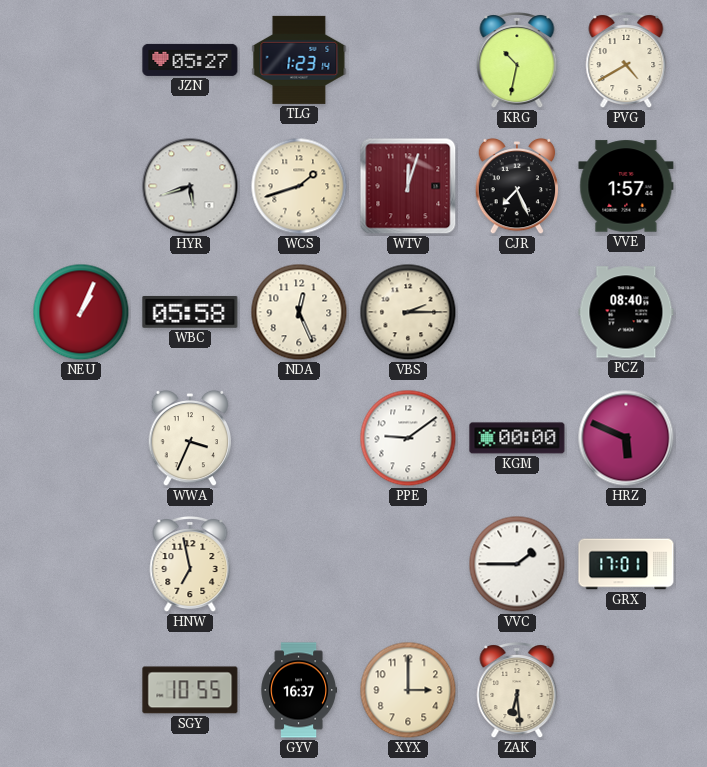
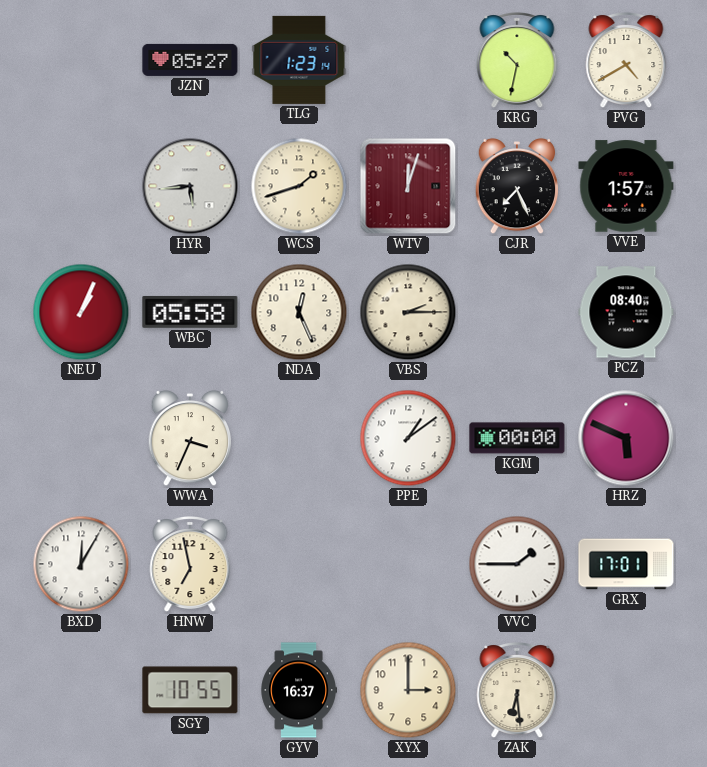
HYR: 5:42 -> 5:44 (190, 186)
PPE: 9:09 -> 1:09 (408, 438)
BXD: none -> 12:05 (81, 564)
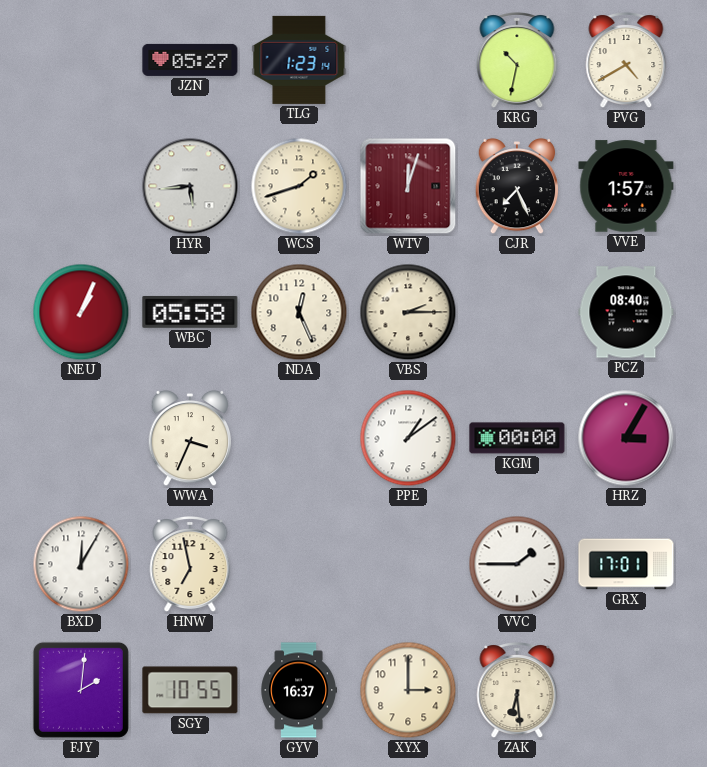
HRZ: 5:49 -> 3:05 (626, 438)
FJY: none -> 2:01 (81, 690)
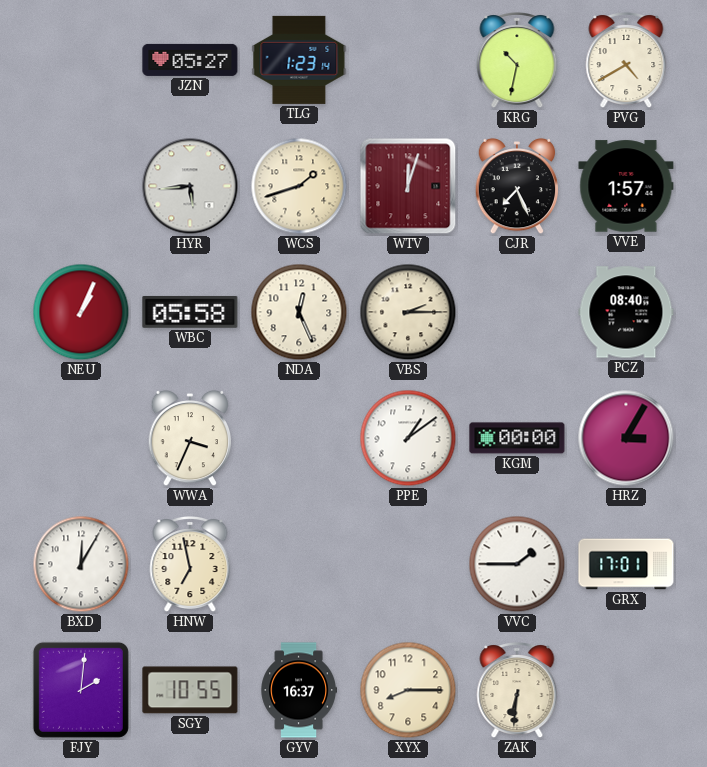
XYX: 3:00 -> 8:15 (408, 690)
ZAK: 6:29 -> 6:31 (517, 691)
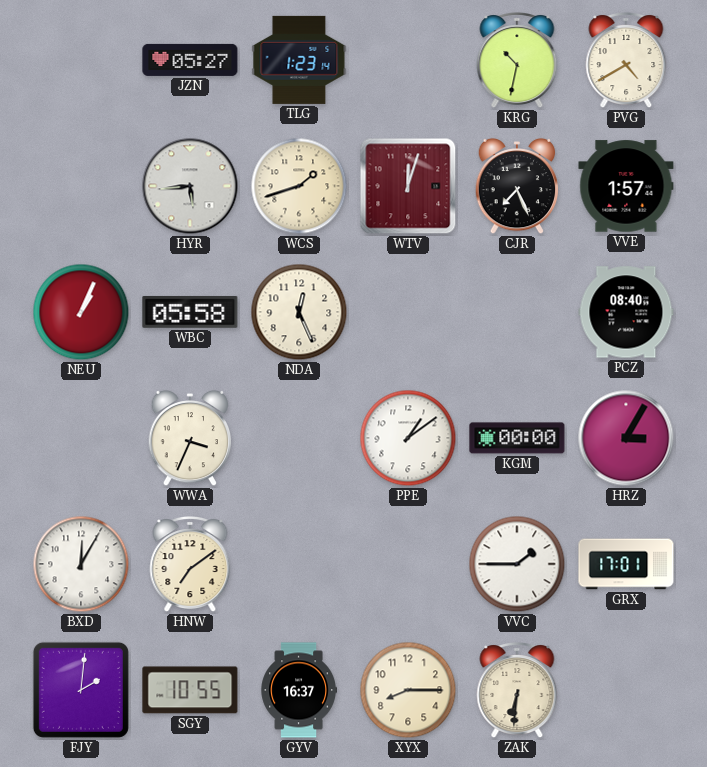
VBS: 2:15 -> none (408, 312)
HNW: 6:58 -> 7:09 (190, 565)
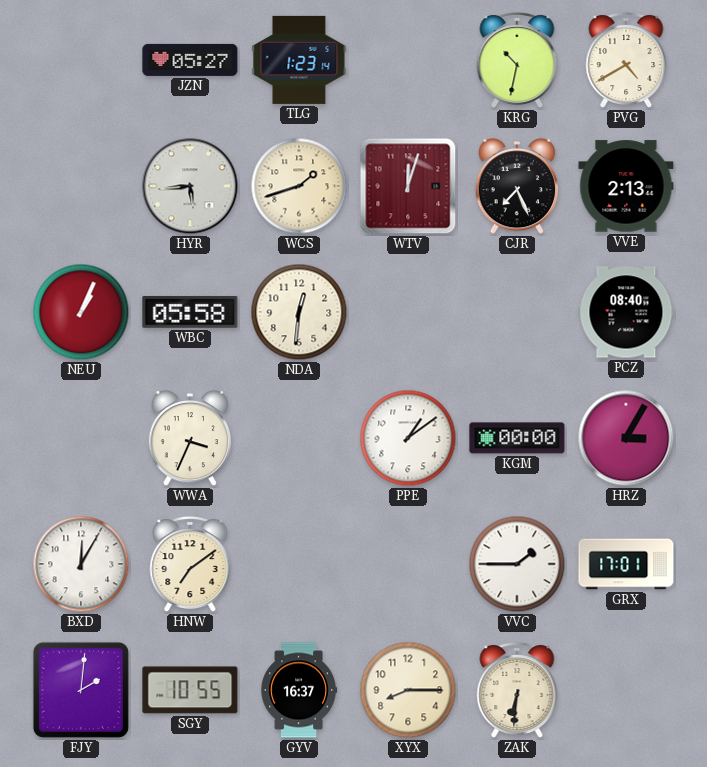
VVE: 1:57 -> 2:13 (626, 186)
NDA: 12:26 -> 12:31 (299, 312)
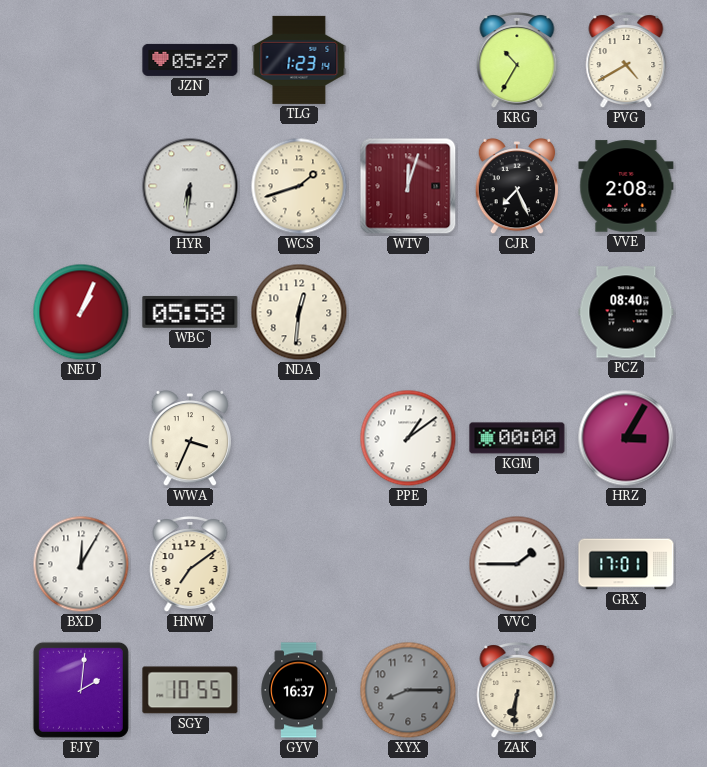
KRG: 10:32 -> 10:35 (517, 61)
HYR: 5:44 -> 6:31 (190, 186)
VVE: 2:13 -> 2:08 (626, 186)
XYX dial: cream -> grey (408, 690)
